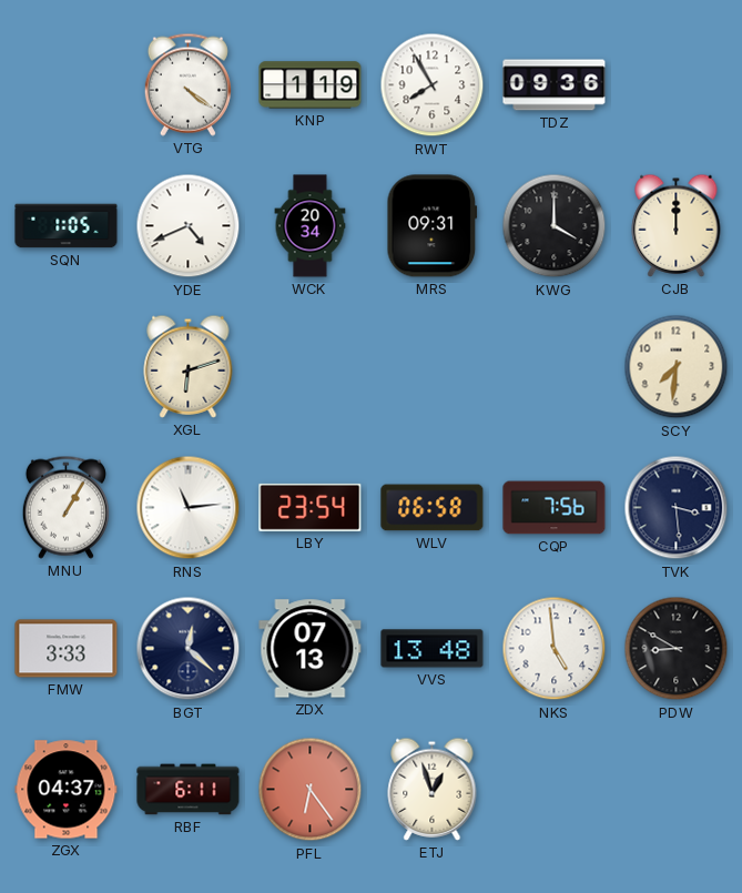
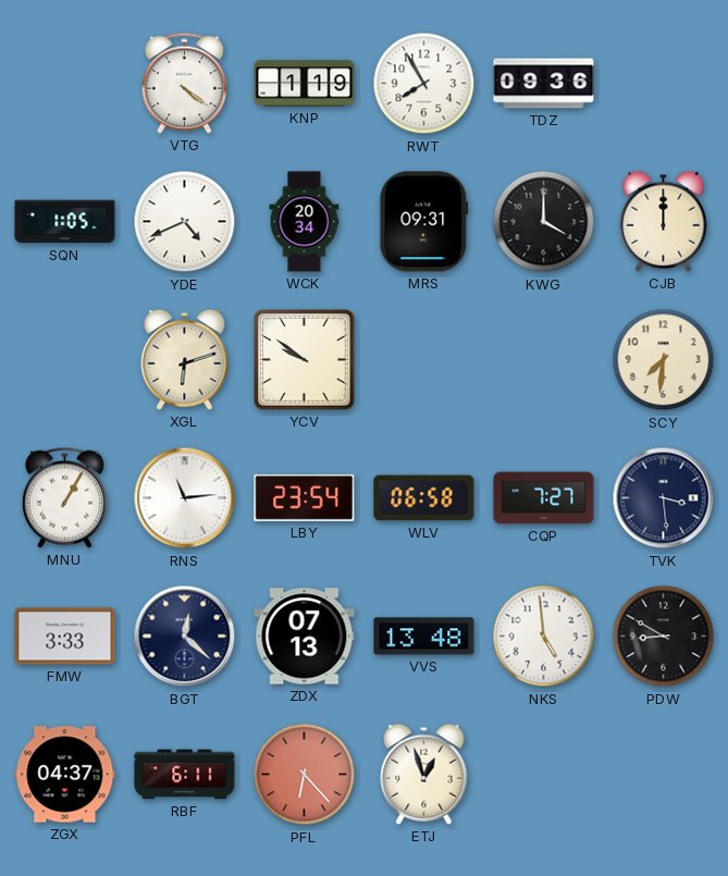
YCV: none -> 9:51 (305, 360)
CQP: 7:56 -> 7:27 (544, 498)
PFL: 6:24 -> 6:23 (305, 775)
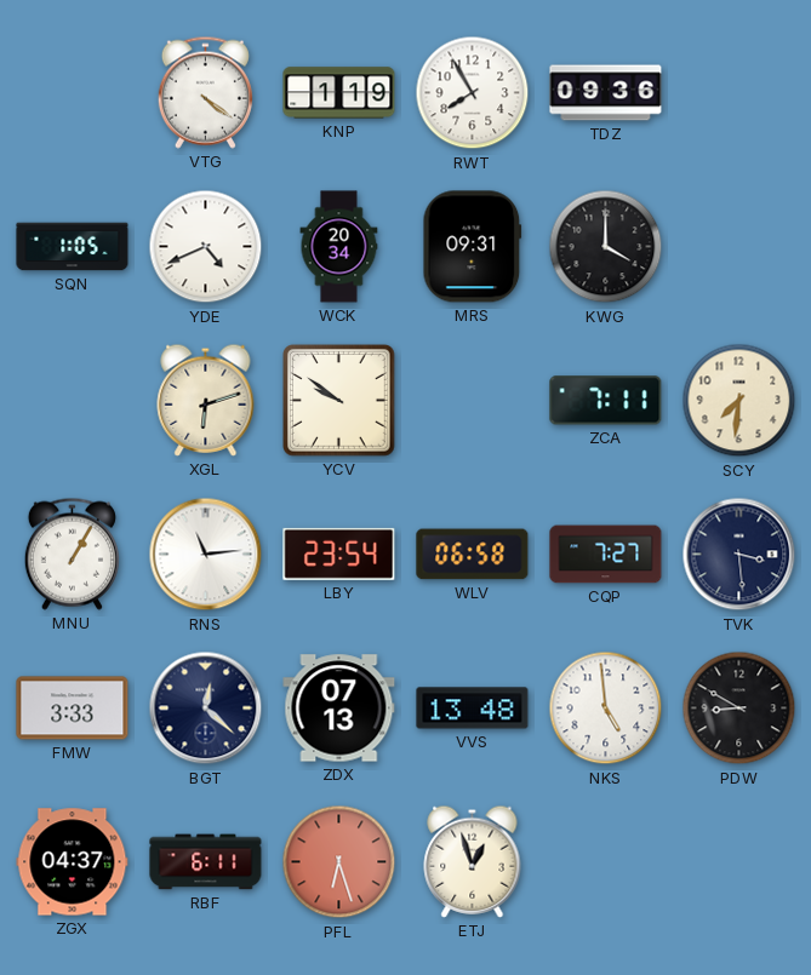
CJB: 12:00 -> none (664, 221)
ZCA: none -> 7:11 (606, 401)
PFL: 6:23 -> 6:27 (339, 862)
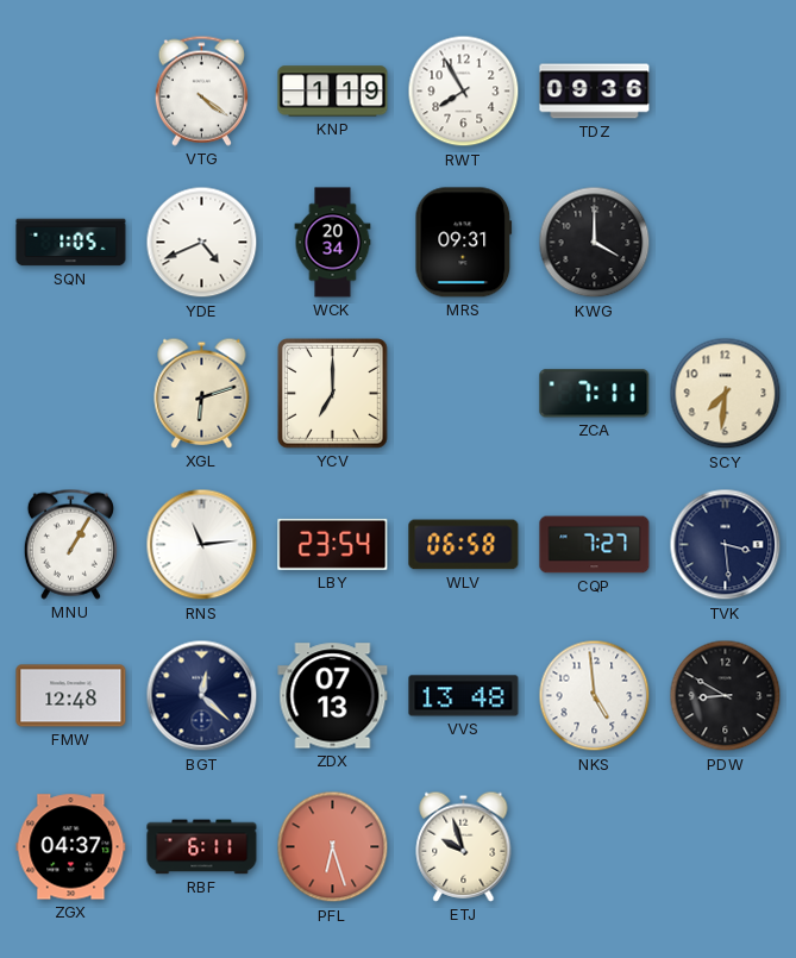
YCV: 9:51 -> 7:00 (333, 394)
FMW: 3:33 -> 12:48 (71, 696)
ETJ: 12:57 -> 9:57 (464, 846)
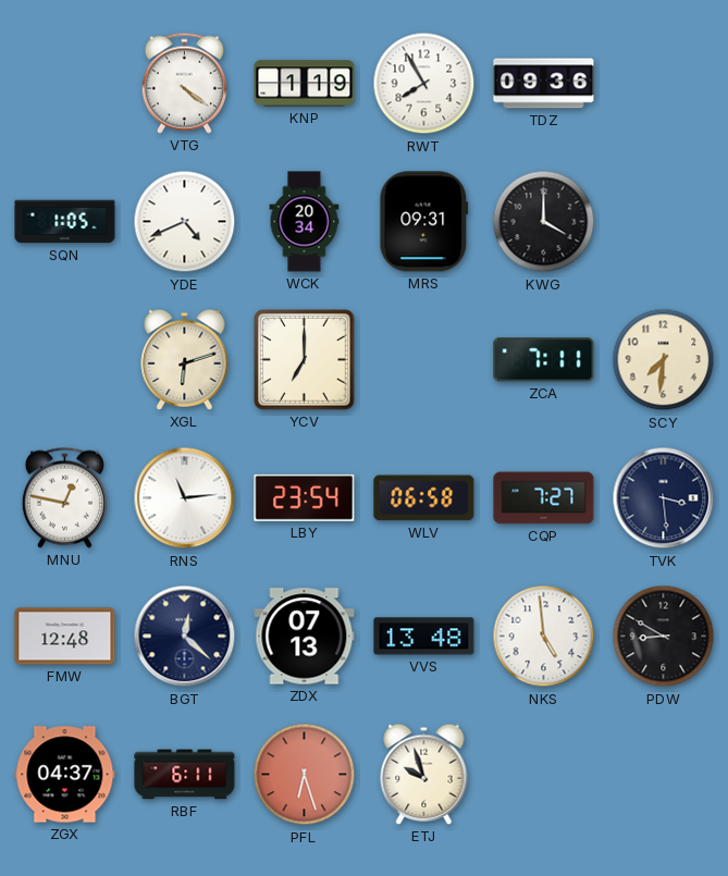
MNU: 1:05 -> 12:47 (64, 497)
